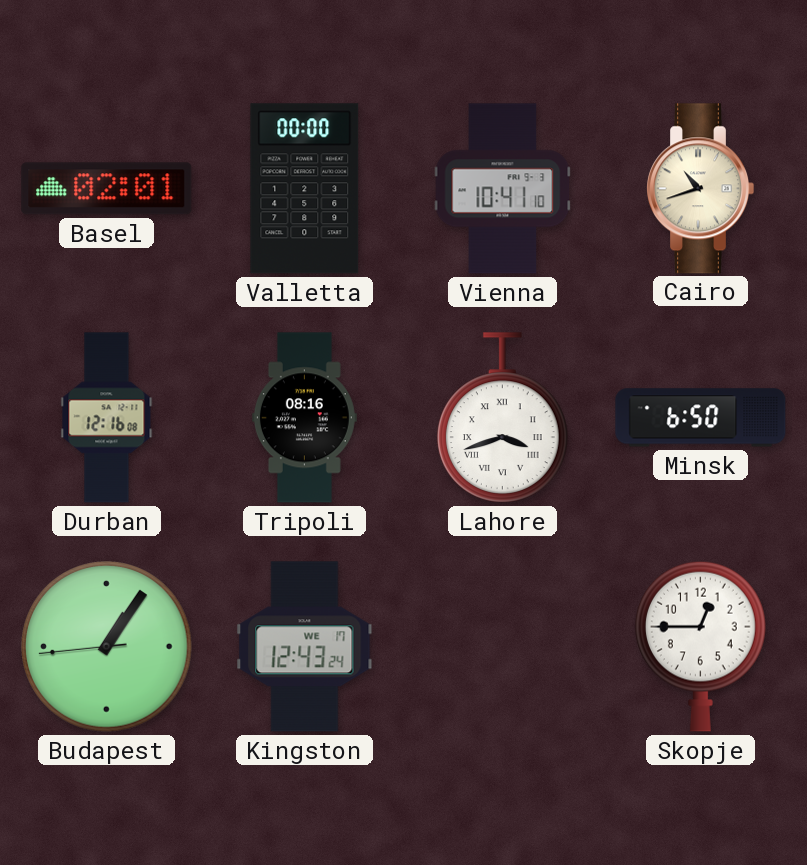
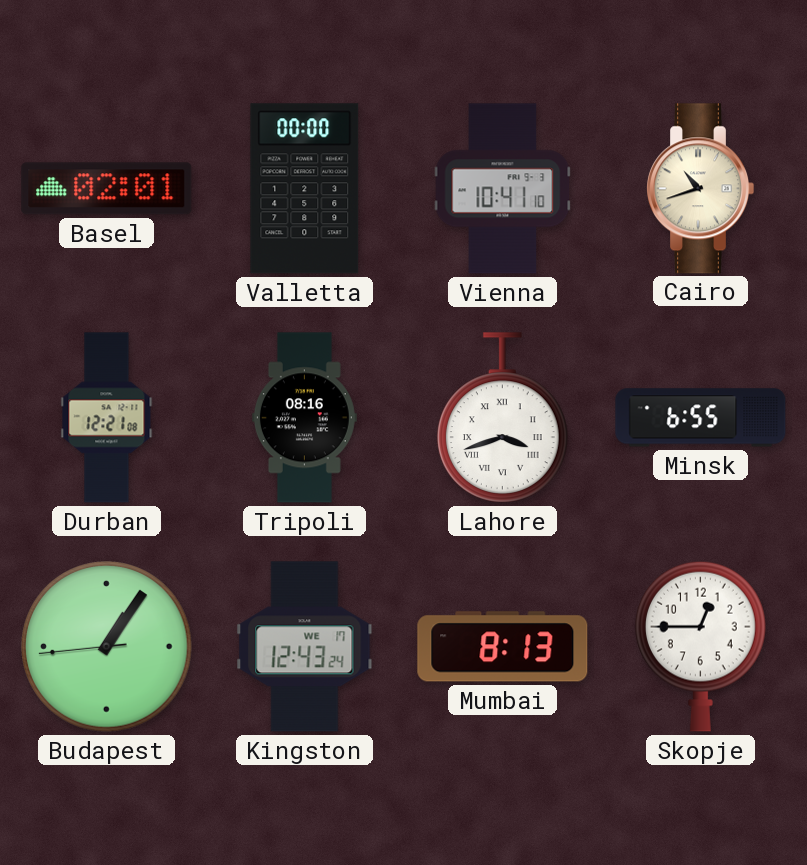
Durban: 12:16 -> 12:21 (107, 418)
Minsk: 6:50 -> 6:55 (701, 418)
Mumbai: none -> 8:13 (503, 647)
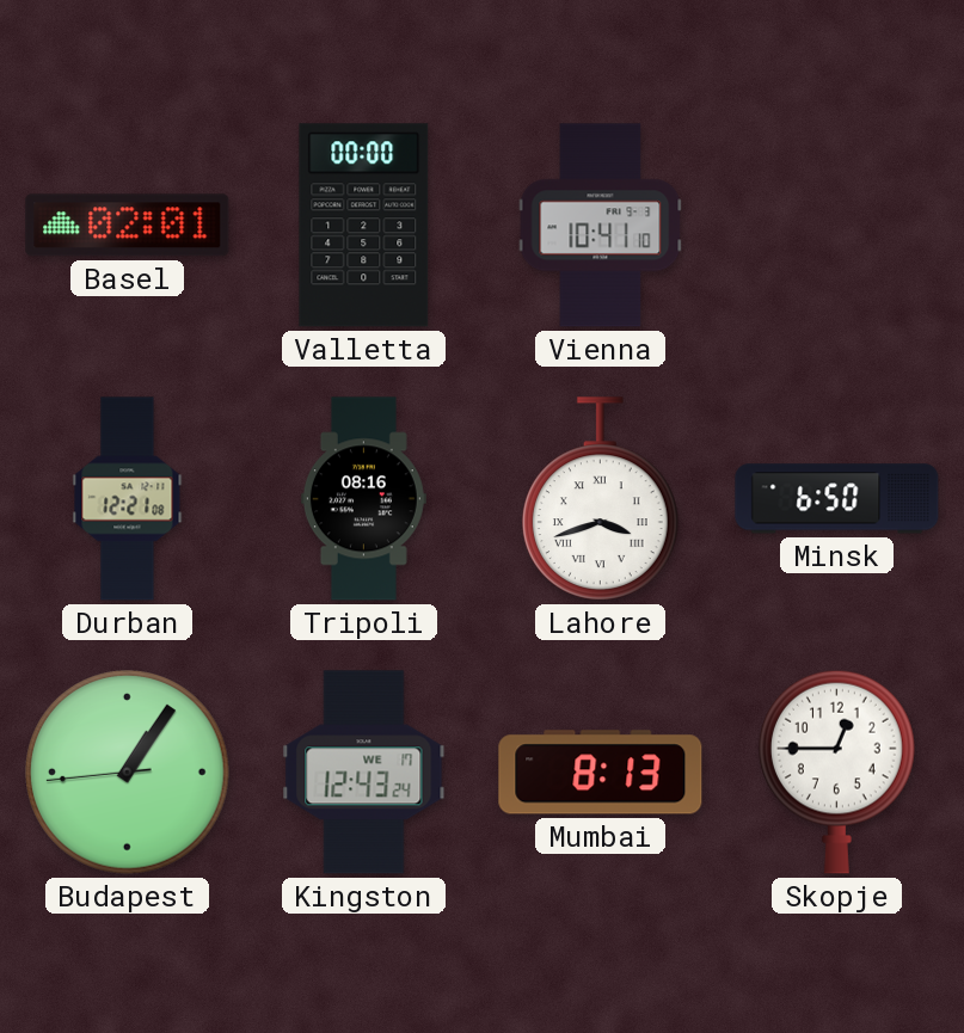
Cairo: 10:42 -> none (701, 189)
Minsk: 6:55 -> 6:50 (837, 499)
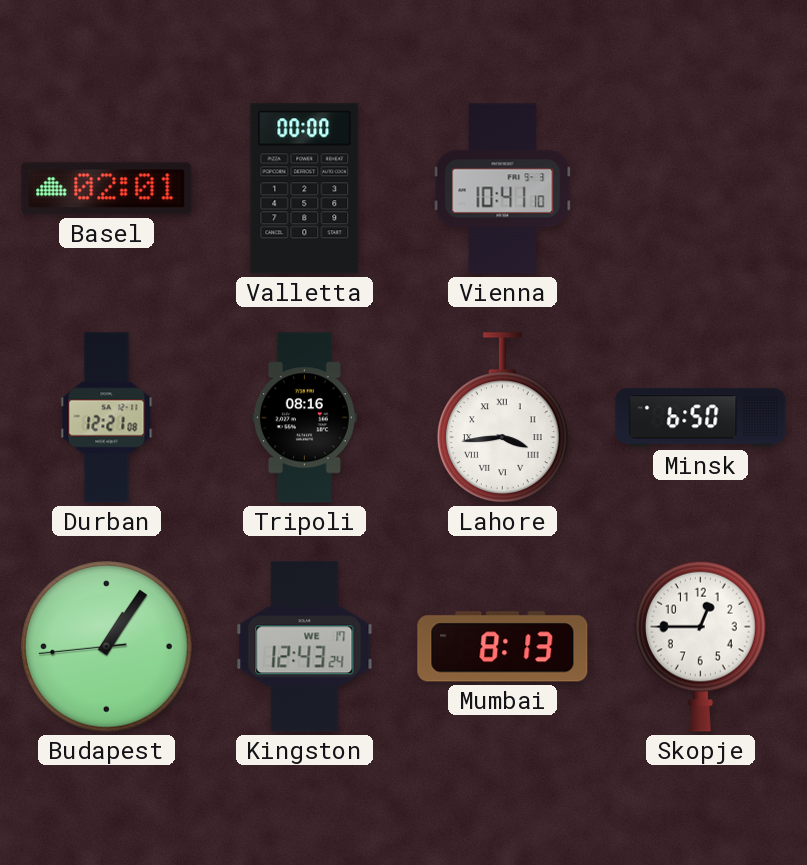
Lahore: 3:42 -> 3:44 (502, 418)
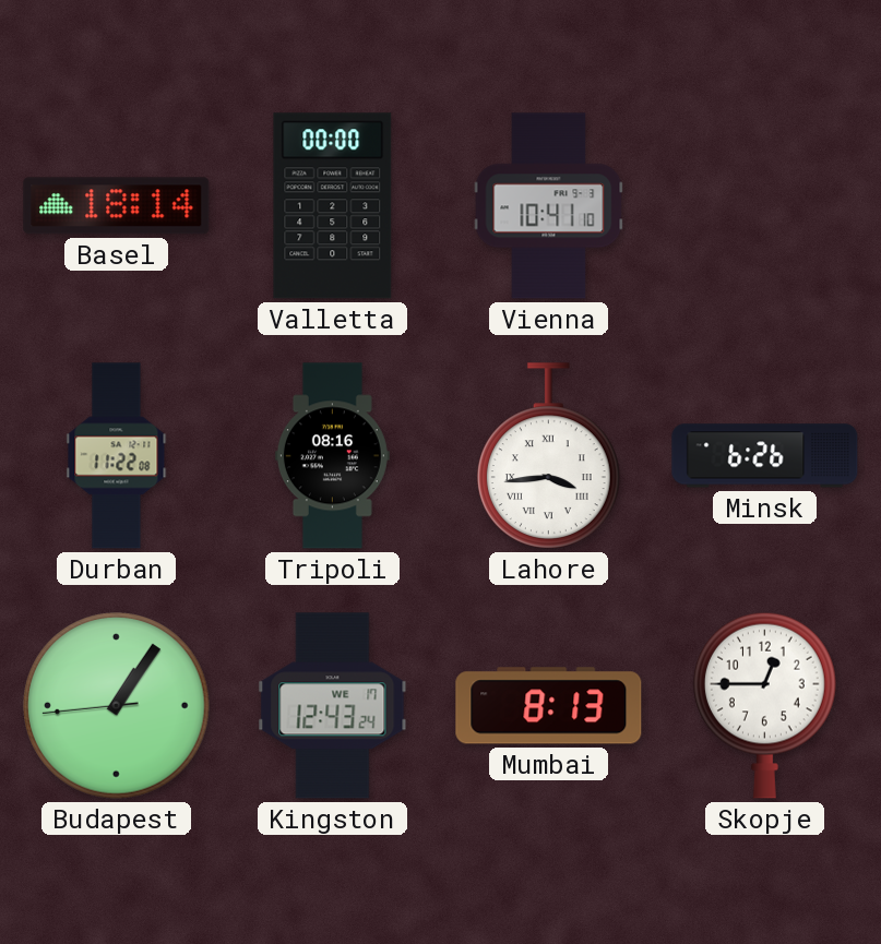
Basel: 02:01 -> 18:14 (117, 206)
Durban: 12:21 -> 11:22 (117, 456)
Minsk: 6:50 -> 6:26 (765, 456)
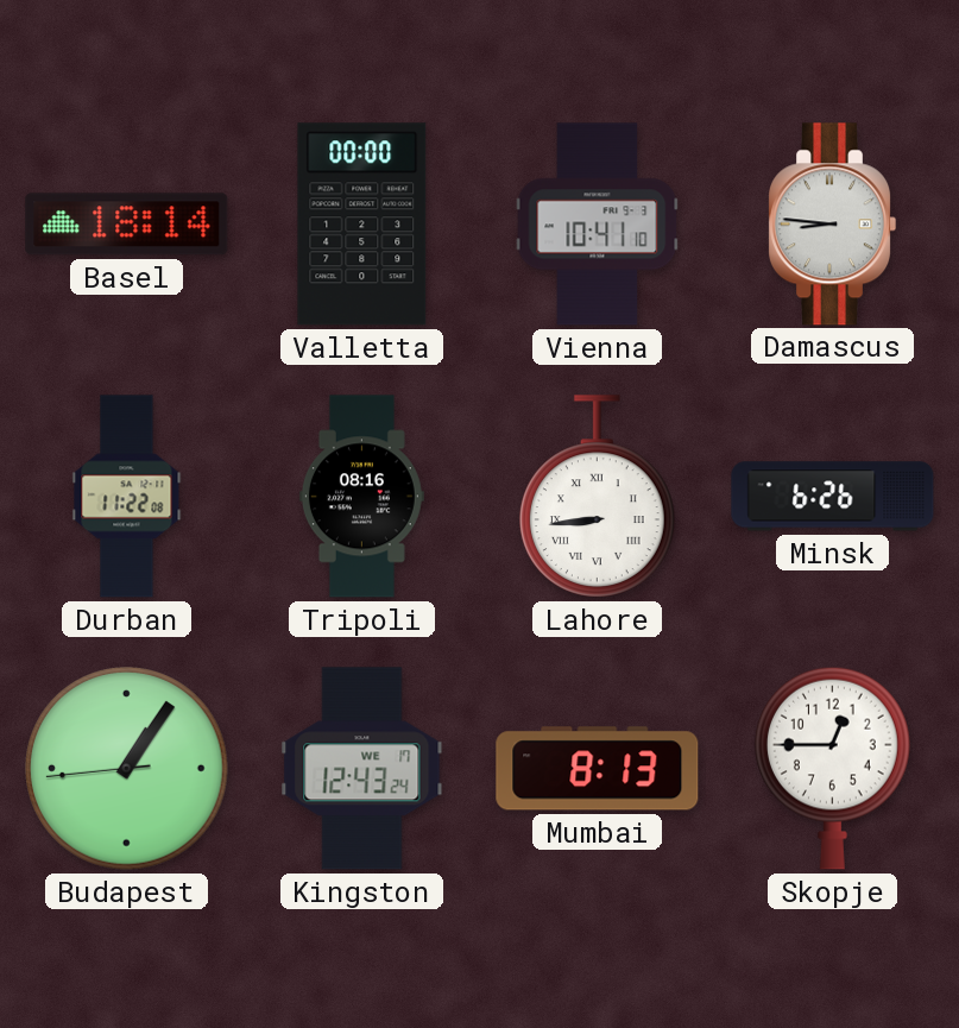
Damascus: none -> 8:46 (833, 225)
Lahore: 3:44 -> 8:44 (597, 497)
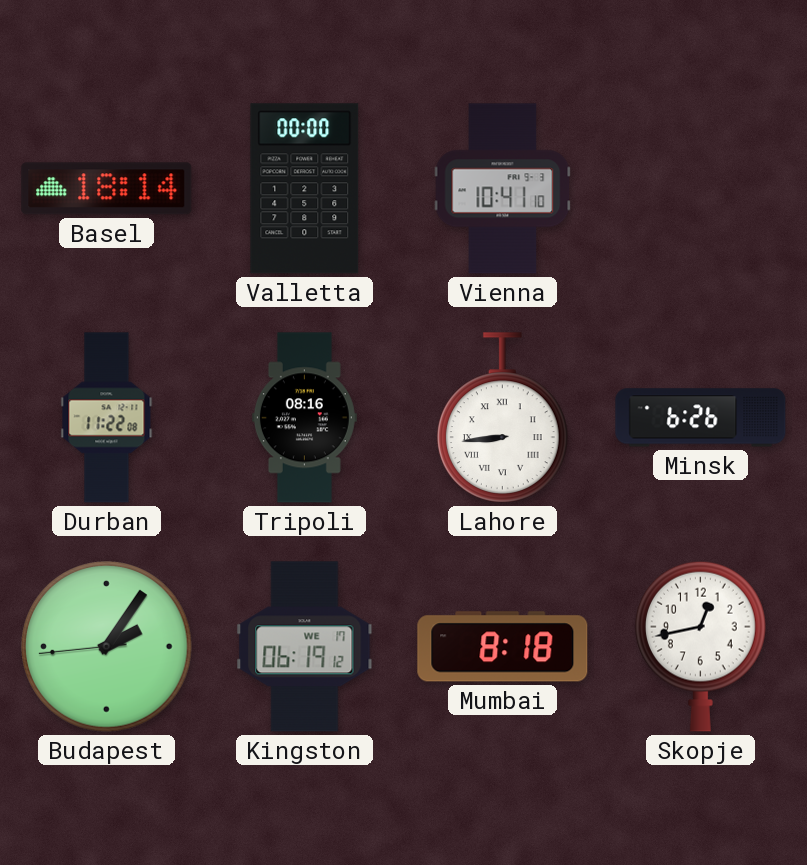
Damascus: 8:46 -> none (833, 225)
Budapest: 1:05 -> 2:05 (107, 647)
Kingston: 12:43 -> 06:19 (305, 647)
Mumbai: 8:13 -> 8:18 (503, 647)
Skopje: 12:45 -> 12:43 (700, 646)
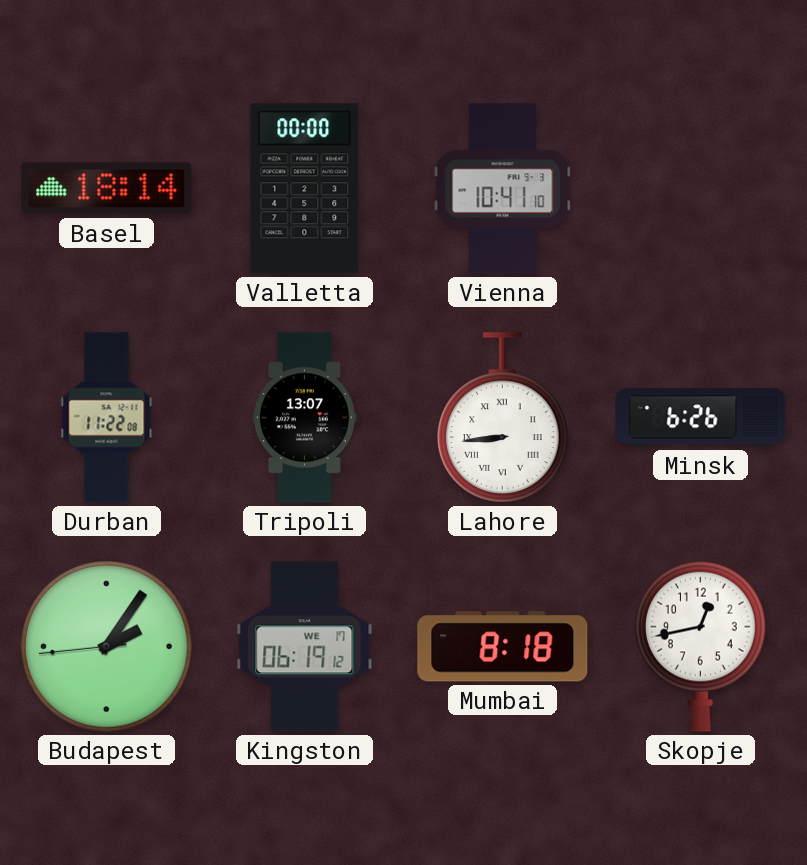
Tripoli: 08:16 -> 13:07 (304, 418)
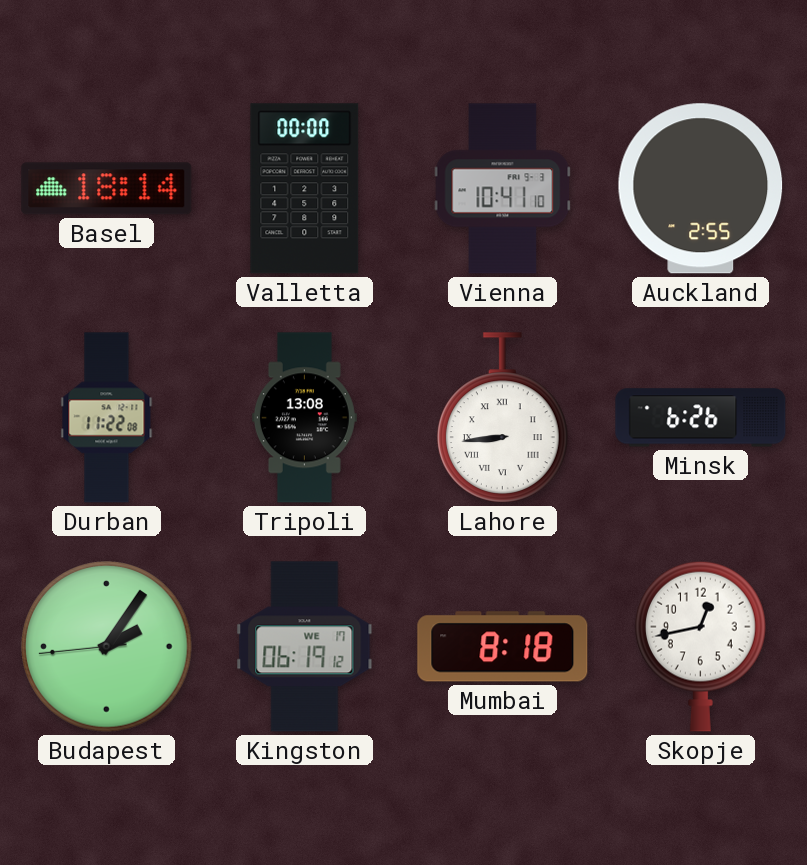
Auckland: none -> 2:55 (701, 189)
Tripoli: 13:07 -> 13:08 (304, 418)
